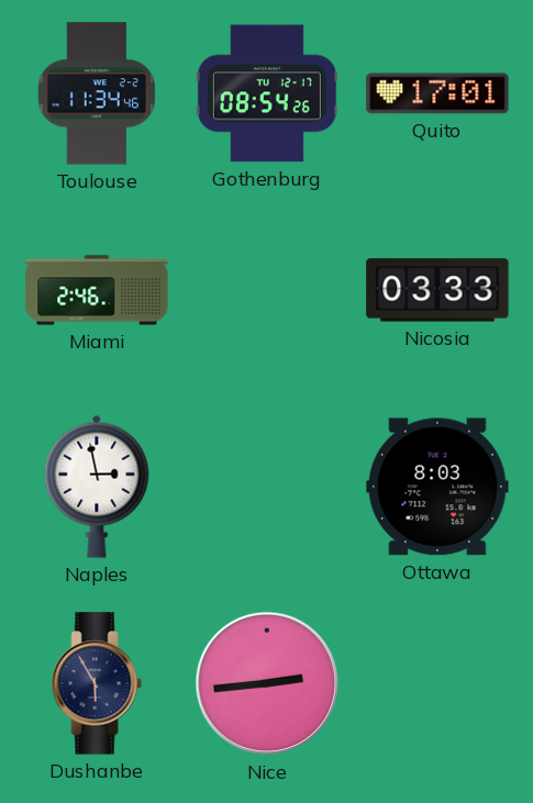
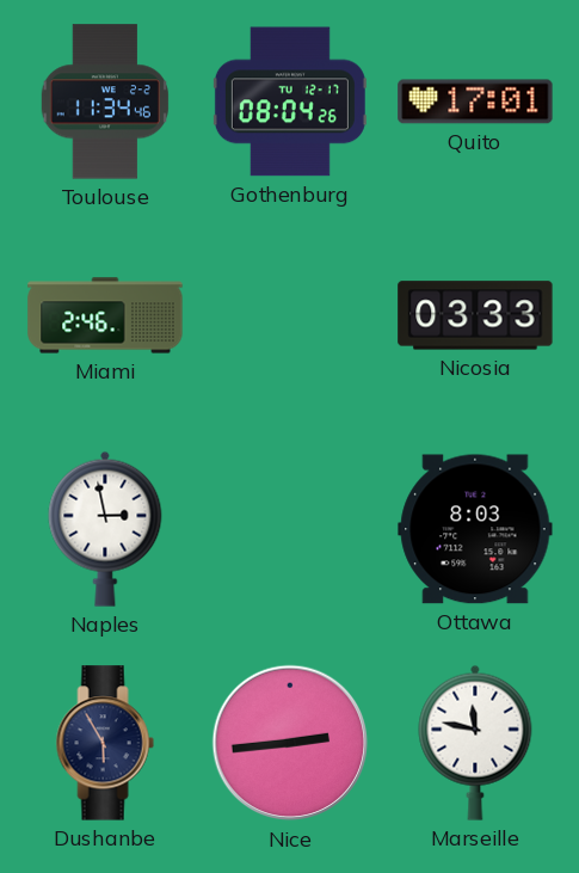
Gothenburg: 08:54 -> 08:04 (290, 102)
Marseille: none -> 11:47 (475, 743)
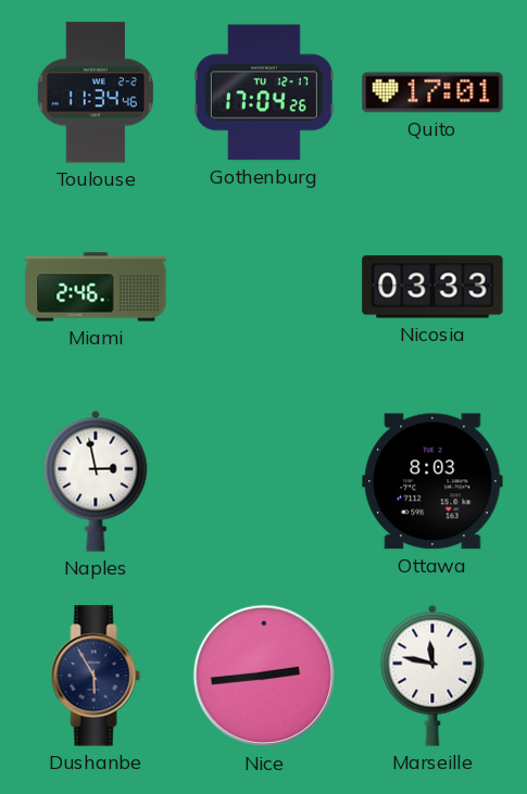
Gothenburg: 08:04 -> 17:04 (264, 92)
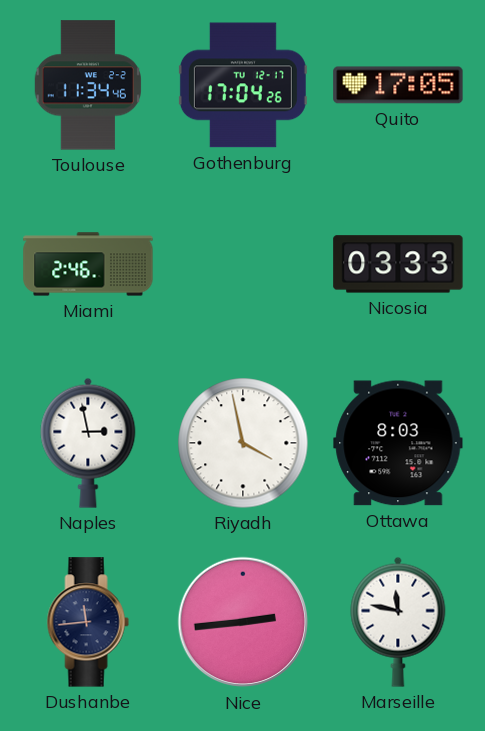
Quito: 17:01 -> 17:05 (398, 85)
Riyadh: none -> 3:58 (243, 443)
Dushanbe: 5:55 -> 11:44 (88, 622)
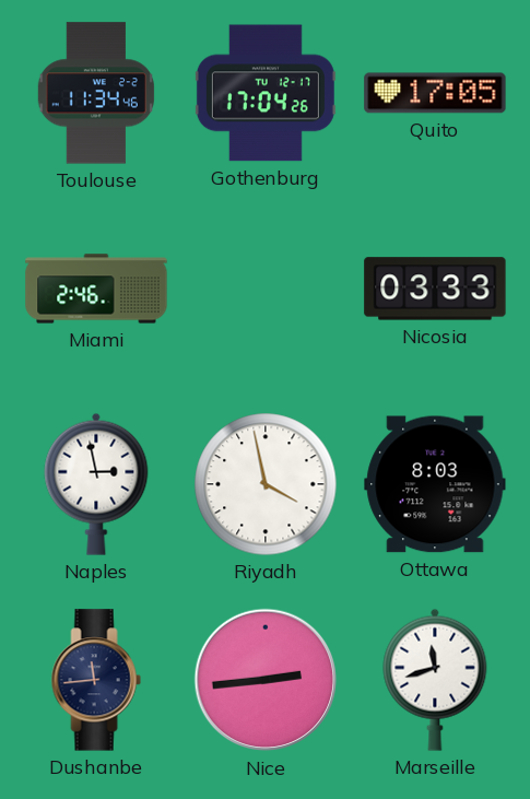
Marseille: 11:47 -> 11:42 (435, 680)
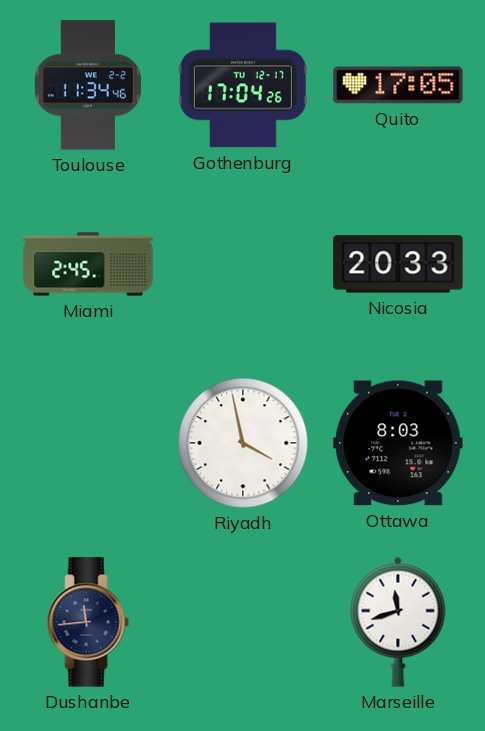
Miami: 2:46 -> 2:45 (88, 264)
Nicosia: 03:33 -> 20:33 (398, 264)
Naples: 2:58 -> none (96, 484)
Nice: 2:44 -> none (266, 680)
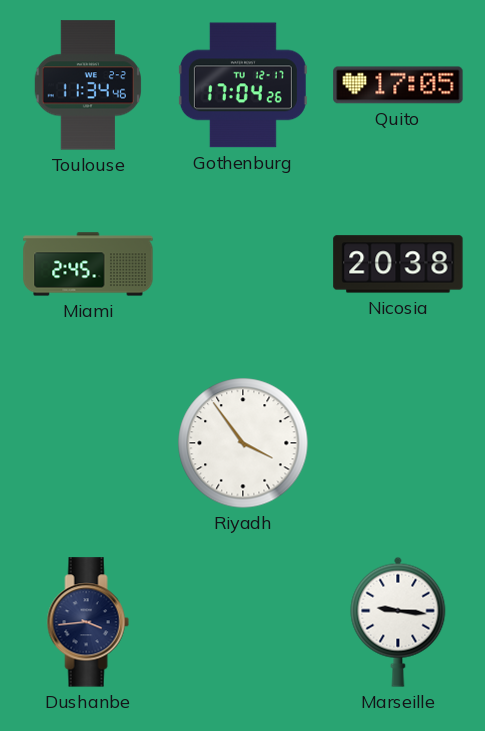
Nicosia: 20:33 -> 20:38 (398, 264)
Riyadh: 3:58 -> 3:54 (243, 443)
Ottawa: 8:03 -> none (398, 443)
Dushanbe: 11:44 -> 3:44 (88, 622)
Marseille: 11:42 -> 9:16 (398, 622)
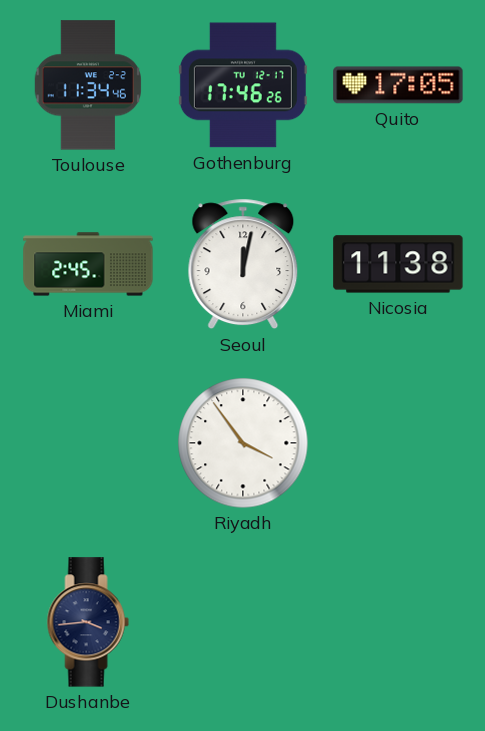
Gothenburg: 17:04 -> 17:46 (243, 85)
Seoul: none -> 12:02 (243, 264)
Nicosia: 20:38 -> 11:38 (398, 264)
Marseille: 9:16 -> none (398, 622)
